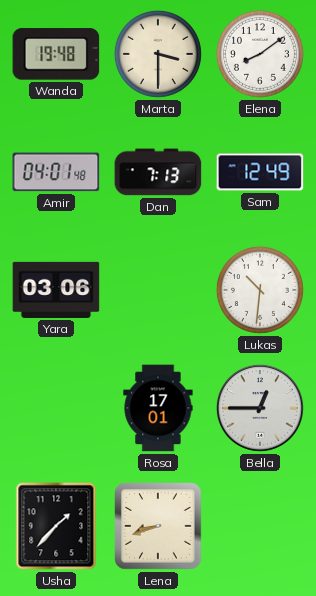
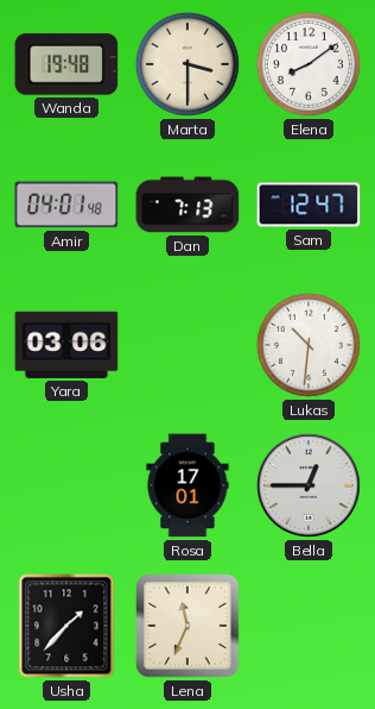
Sam: 12:49 -> 12:47 (309, 205)
Lena: 8:42 -> 11:34 (188, 626)
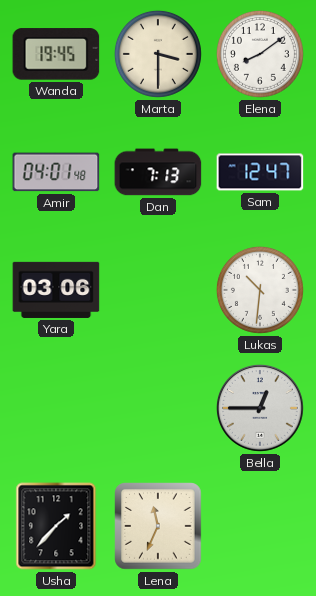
Wanda: 19:48 -> 19:45 (56, 54)
Rosa: 17:01 -> none (188, 485)
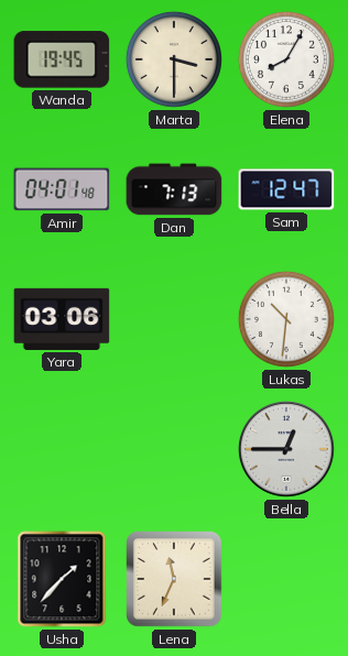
Elena: 8:09 -> 8:05 (286, 59)
